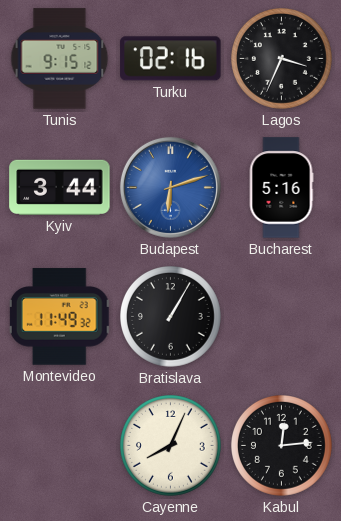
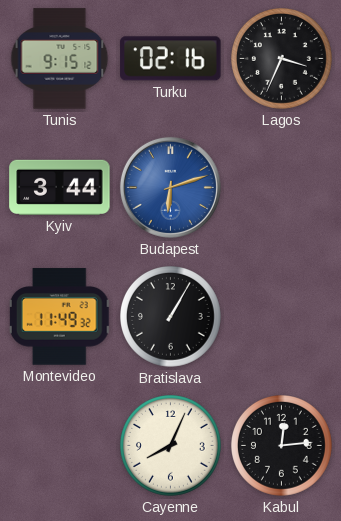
Bucharest: 5:16 -> none (281, 188)
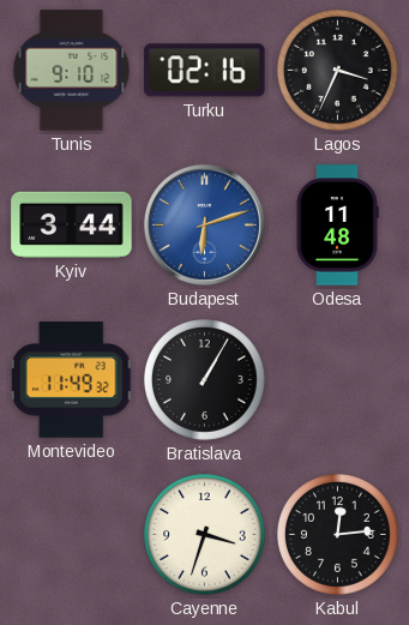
Tunis: 9:15 -> 9:10 (72, 71)
Odesa: none -> 11:48 (337, 226)
Cayenne: 8:04 -> 3:33 (205, 535)
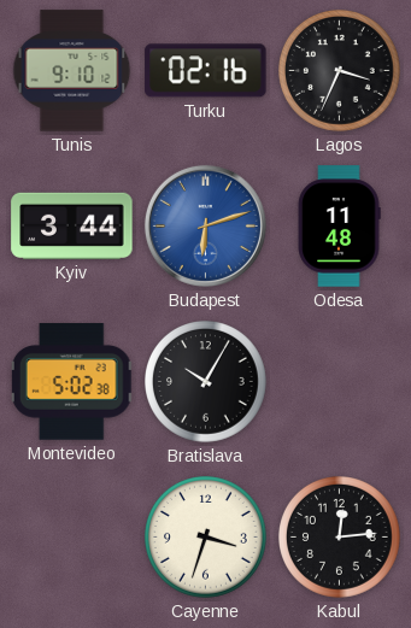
Montevideo: 11:49 -> 5:02 (72, 382)
Bratislava: 1:05 -> 10:05 (206, 382)
